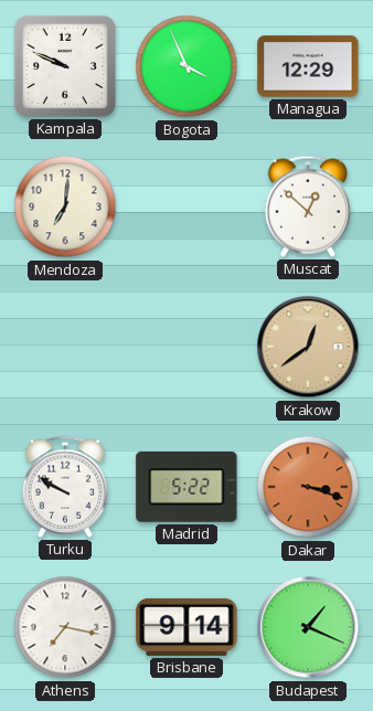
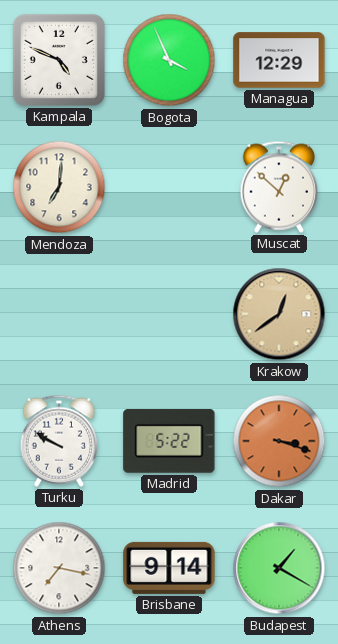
Kampala: 9:49 -> 4:49 (59, 60)
Budapest: 1:19 -> 1:20 (279, 568)
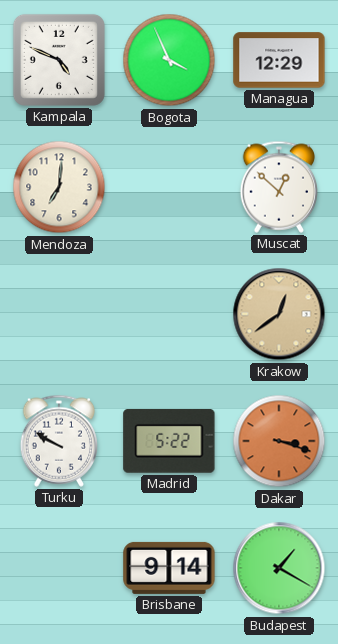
Athens: 7:17 -> none (59, 568)
